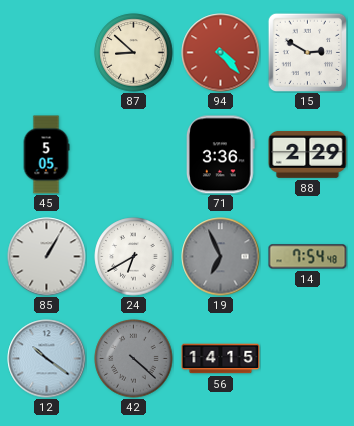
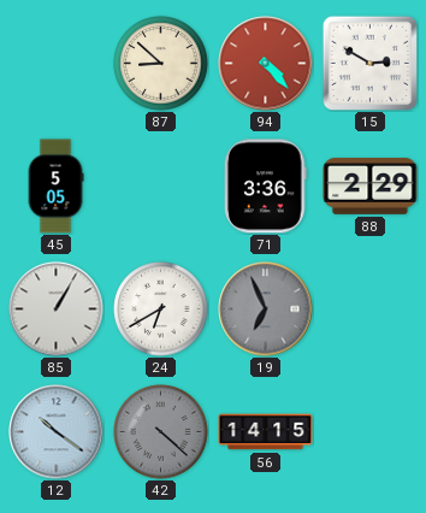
14: 7:54 -> none (308, 257)
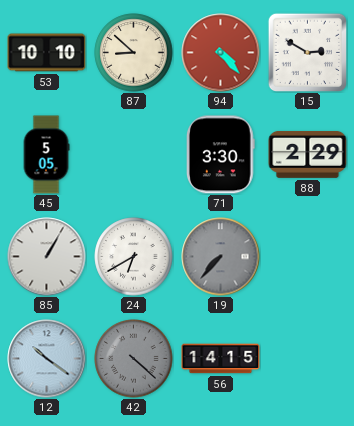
53: none -> 10:10 (47, 53)
71: 3:36 -> 3:30 (221, 155)
19: 6:56 -> 7:37 (221, 257)
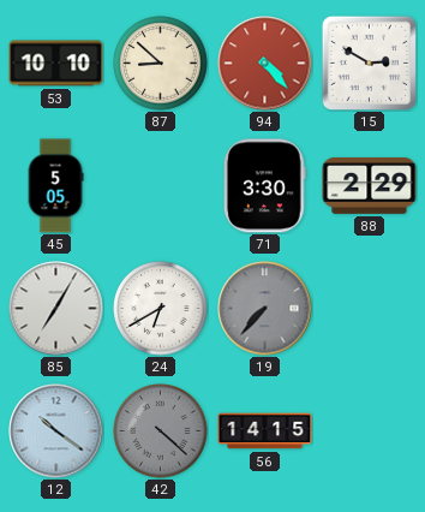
85: 1:05 -> 7:05 (56, 309)
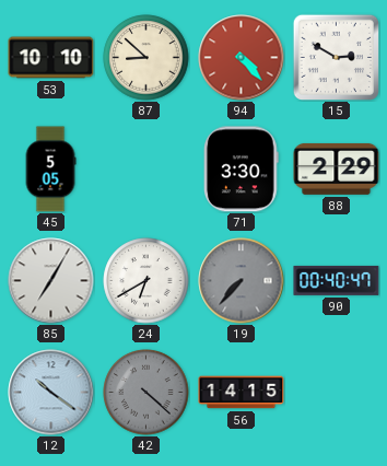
90: none -> 00:40 (337, 280)
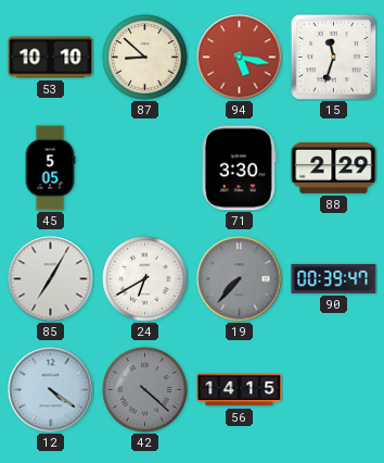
94: 4:23 -> 5:17 (240, 58)
15: 2:50 -> 11:33 (333, 57)
90: 00:40 -> 00:39 (334, 278)
12: 10:21 -> 4:21 (51, 390)
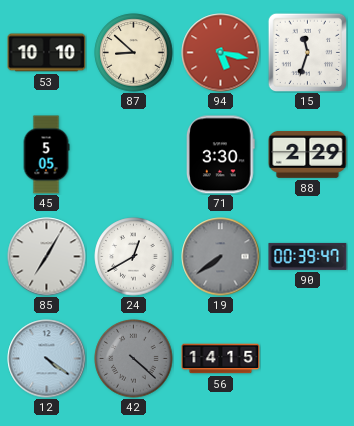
24: 6:40 -> 12:40 (134, 257)
19: 7:37 -> 7:39 (221, 257)
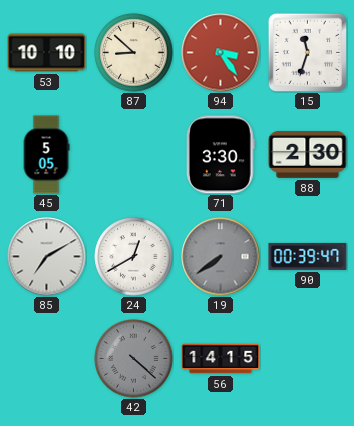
94: 5:17 -> 3:24 (221, 53)
88: 2:29 -> 2:30 (308, 154)
85: 7:05 -> 7:10 (47, 257)
12: 4:21 -> none (47, 359)
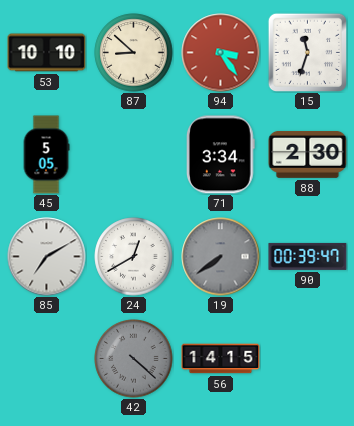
71: 3:30 -> 3:34 (221, 155)
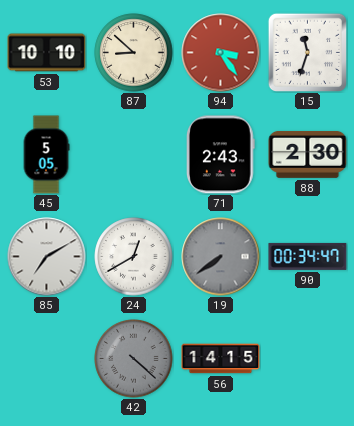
71: 3:34 -> 2:43 (221, 155)
90: 00:39 -> 00:34 (308, 256)
